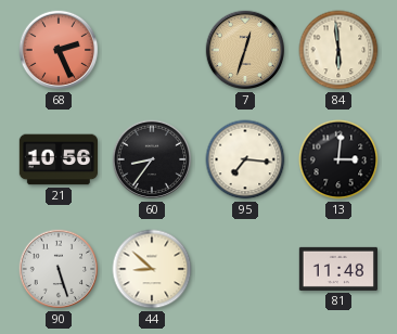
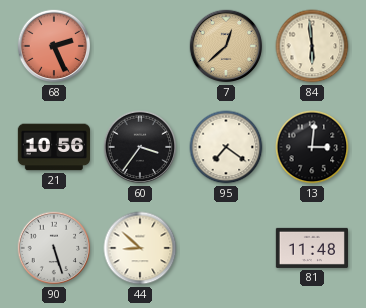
7: 12:33 -> 12:38 (226, 46)
60: 8:36 -> 3:36 (140, 147)
95: 7:16 -> 7:21 (226, 147)
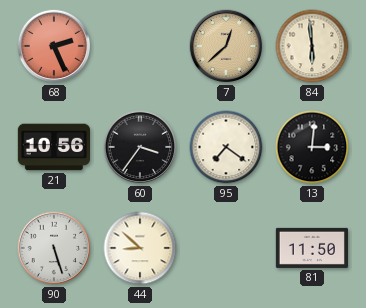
81: 11:48 -> 11:50 (311, 248)
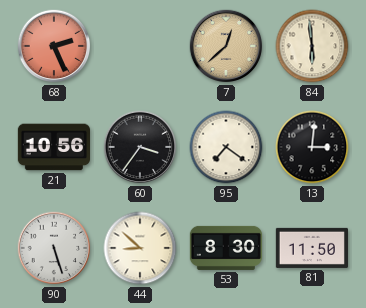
53: none -> 8:30 (226, 248)
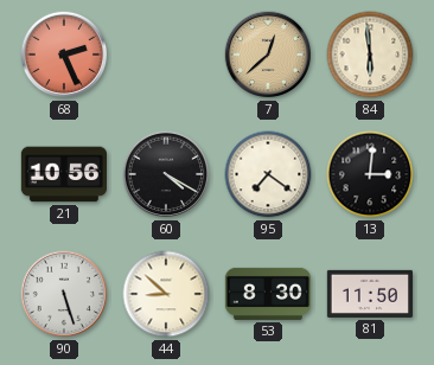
60: 3:36 -> 4:20 (166, 174)
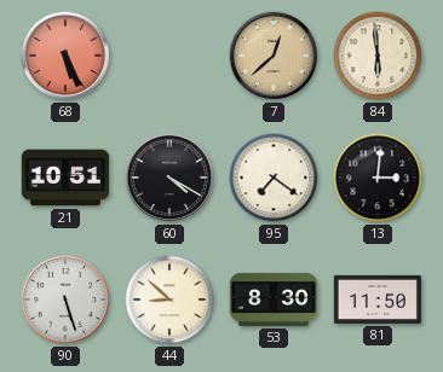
68: 2:26 -> 5:26 (65, 56)
21: 10:56 -> 10:51 (64, 178)
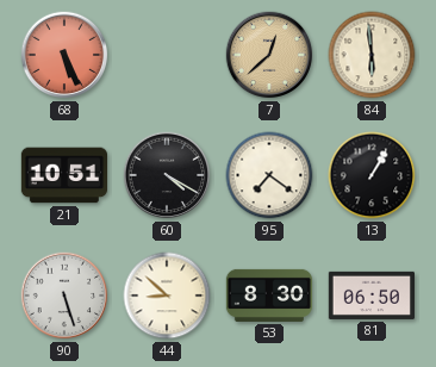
13: 3:01 -> 1:05 (372, 175)
81: 11:50 -> 06:50 (370, 296)
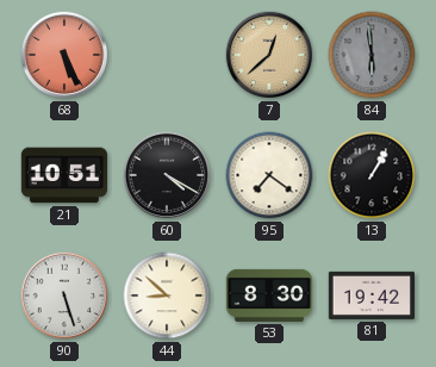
84 dial: cream -> grey (372, 55)
81: 06:50 -> 19:42 (370, 296)
